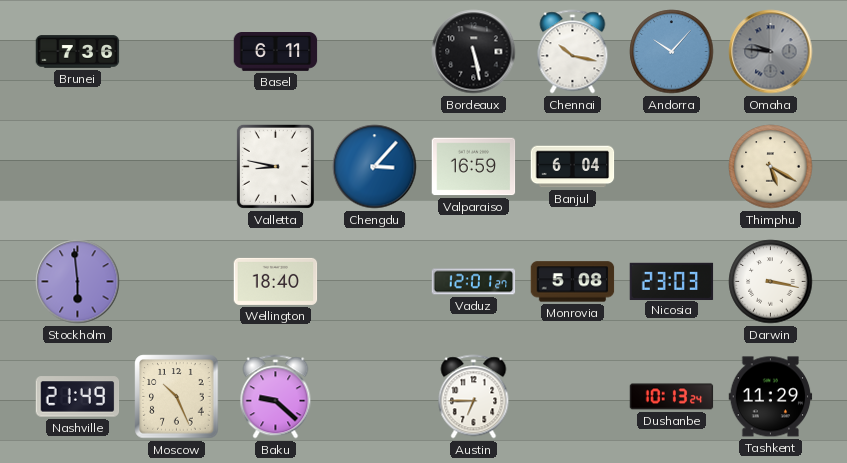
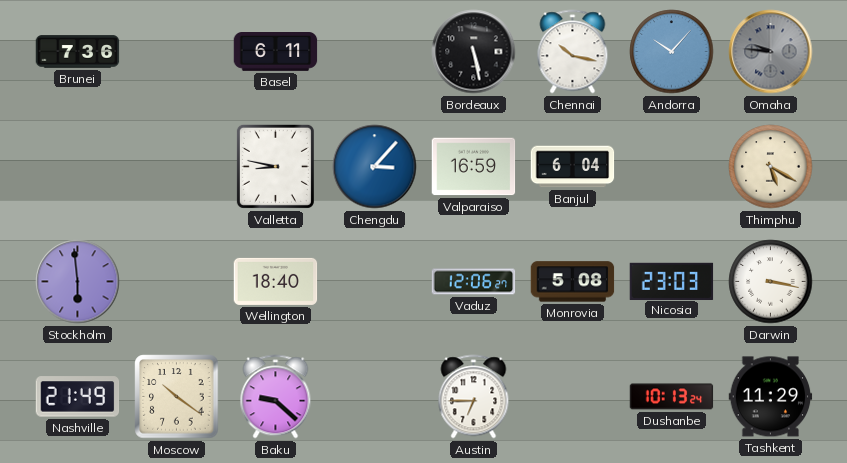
Vaduz: 12:01 -> 12:06 (474, 282)
Moscow: 10:26 -> 10:21 (177, 397)
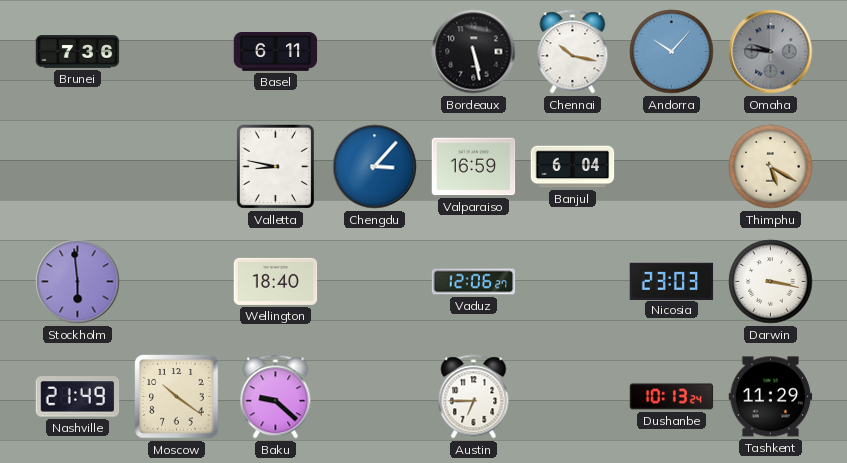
Monrovia: 5:08 -> none (573, 282)
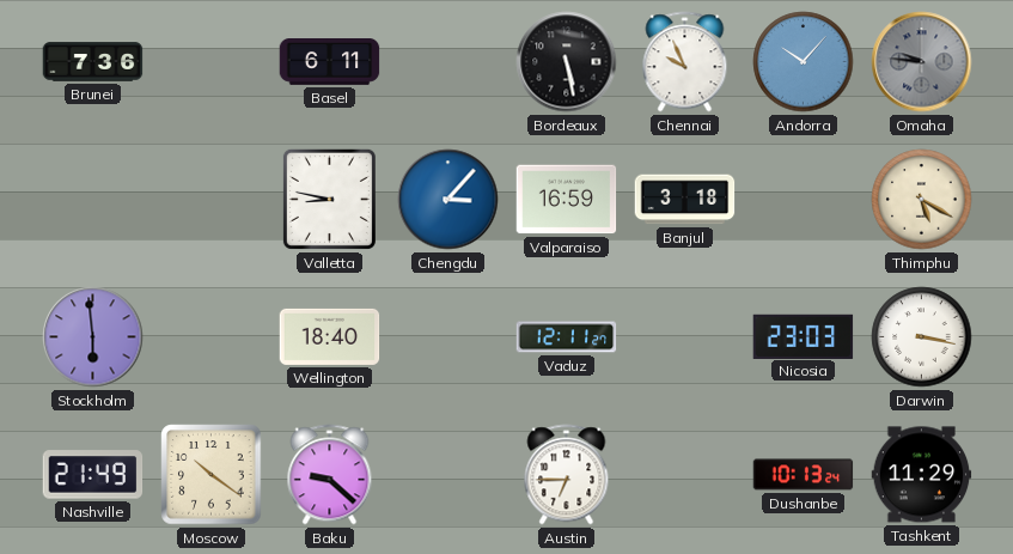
Chennai: 10:17 -> 9:56 (685, 62)
Banjul: 6:04 -> 3:18 (685, 200)
Vaduz: 12:06 -> 12:11 (567, 337)
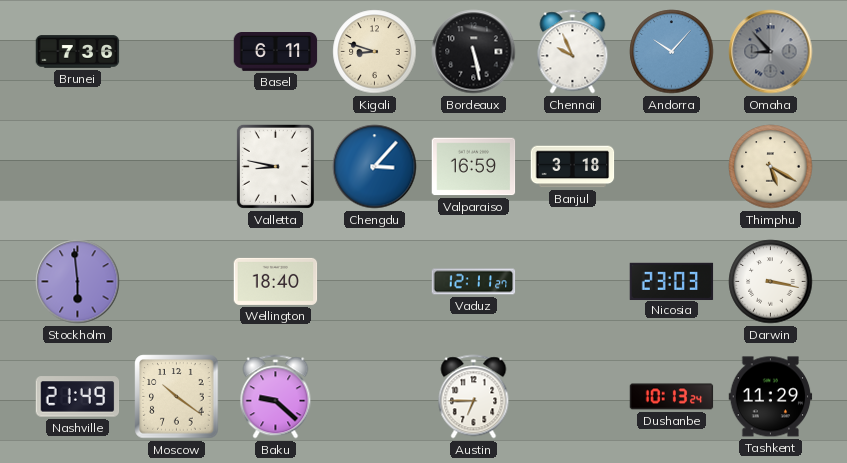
Kigali: none -> 8:48 (375, 52)
Omaha: 9:46 -> 8:53 (771, 52)
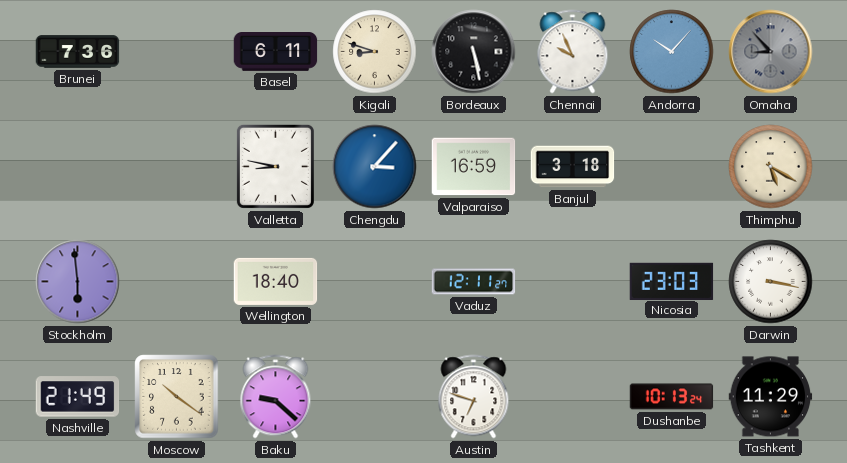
Austin: 6:45 -> 6:48 (474, 397)
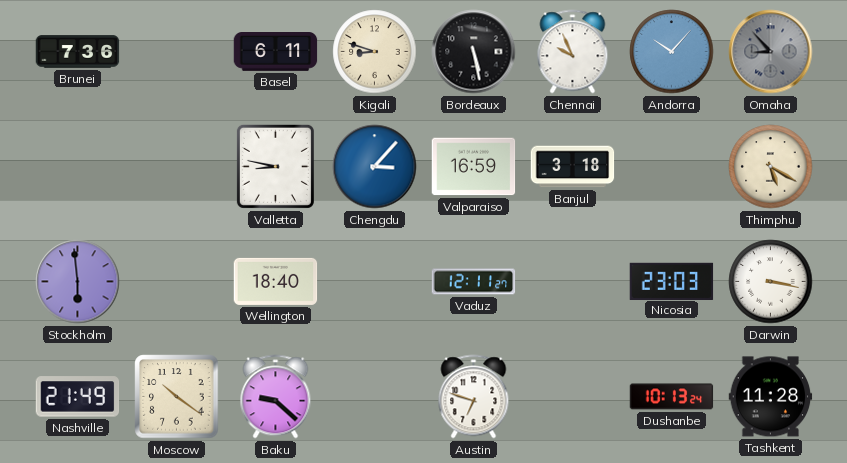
Tashkent: 11:29 -> 11:28 (771, 397)
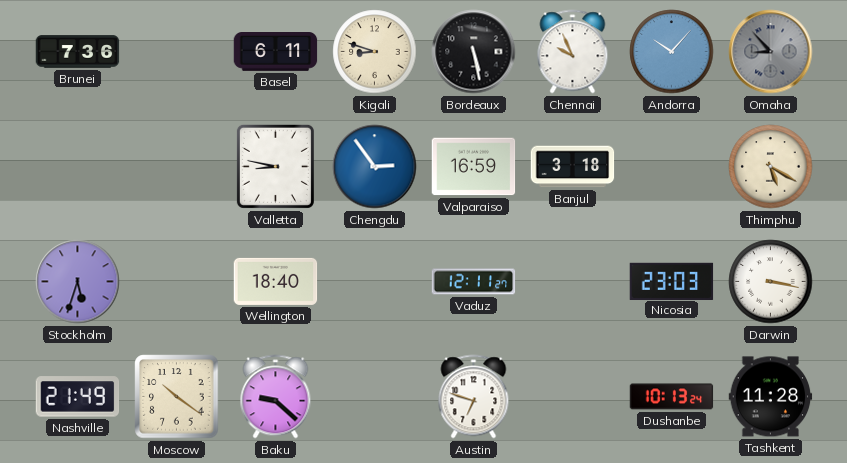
Chengdu: 3:07 -> 2:54 (375, 167)
Stockholm: 5:59 -> 5:33 (78, 282)
